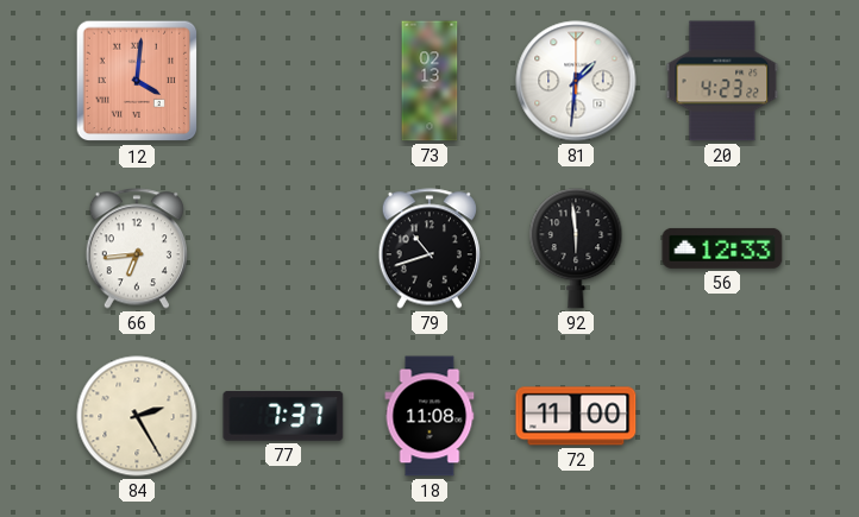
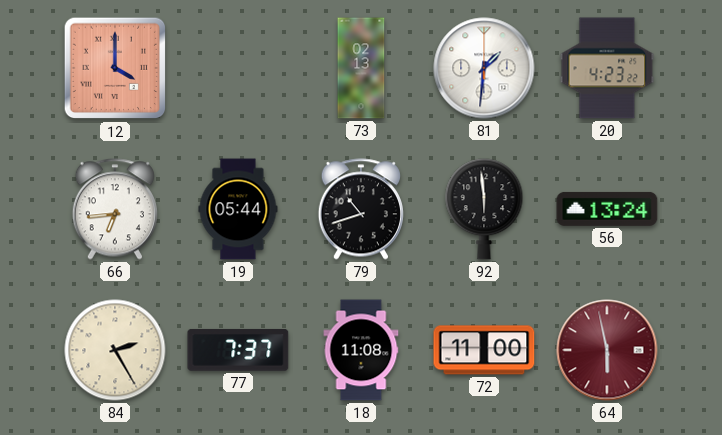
12: 4:01 -> 4:00 (115, 68)
19: none -> 05:44 (238, 209)
56: 12:33 -> 13:24 (607, 209)
64: none -> 5:58 (607, 350)
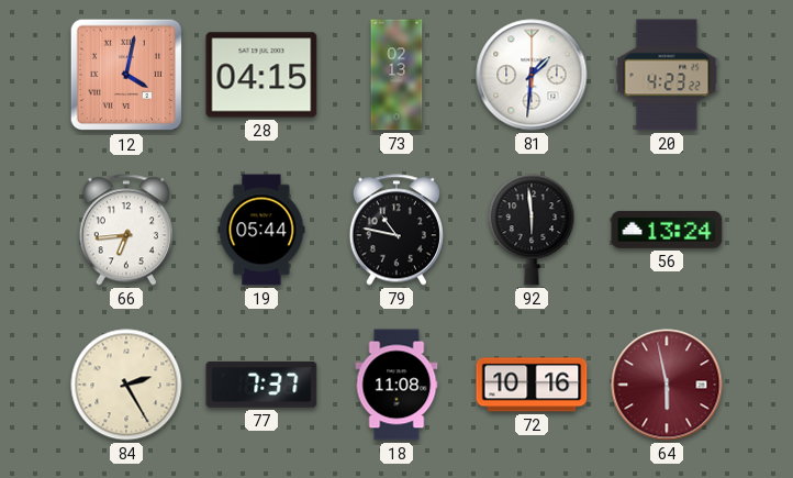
12: 4:00 -> 4:02 (126, 75)
28: none -> 04:15 (261, 75)
79: 10:42 -> 10:47 (396, 230)
72: 11:00 -> 10:16 (532, 385)
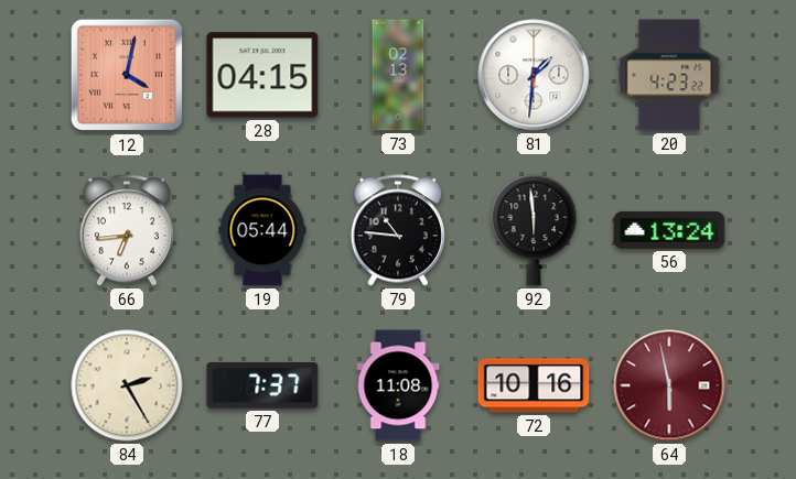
79: 10:47 -> 10:46 (398, 230)
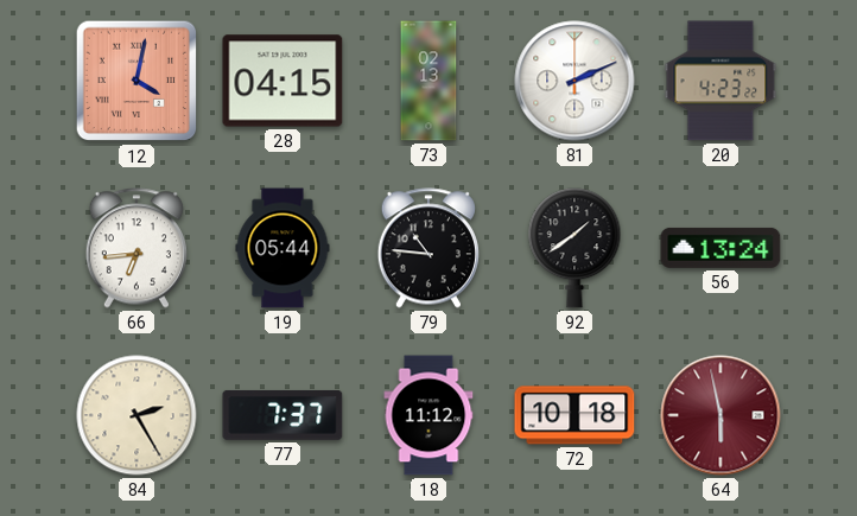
81: 1:31 -> 2:11 (574, 81)
92: 5:59 -> 1:39 (574, 248)
18: 11:08 -> 11:12 (429, 415)
72: 10:16 -> 10:18 (574, 415)
